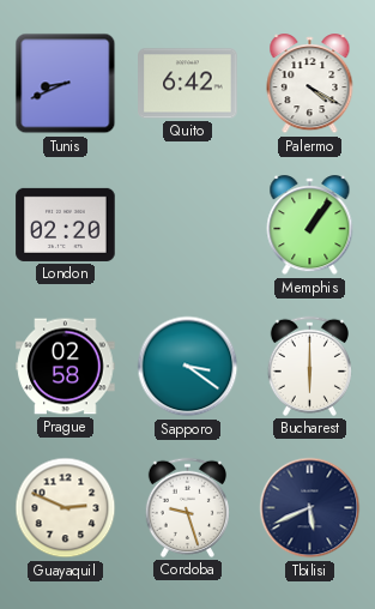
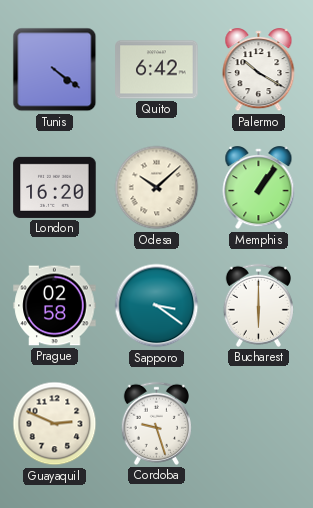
Tunis: 8:41 -> 4:21 (55, 70)
Palermo: 4:20 -> 10:20 (259, 70)
London: 02:20 -> 16:20 (55, 187)
Odesa: none -> 10:08 (157, 188)
Tbilisi: 5:41 -> none (310, 508)
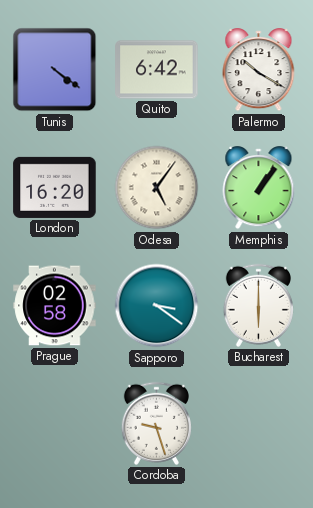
Odesa: 10:08 -> 5:06 (157, 188)
Guayaquil: 2:49 -> none (55, 424)
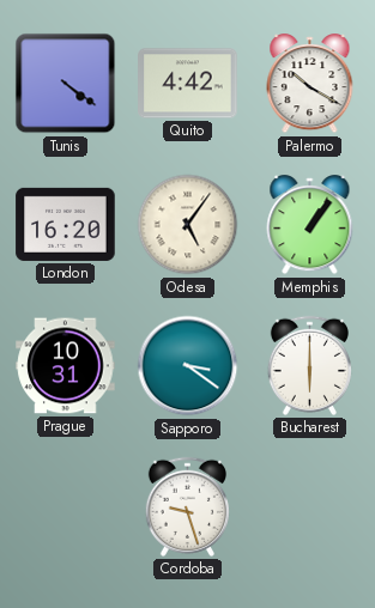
Quito: 6:42 -> 4:42 (188, 84)
Prague: 02:58 -> 10:31 (66, 366)
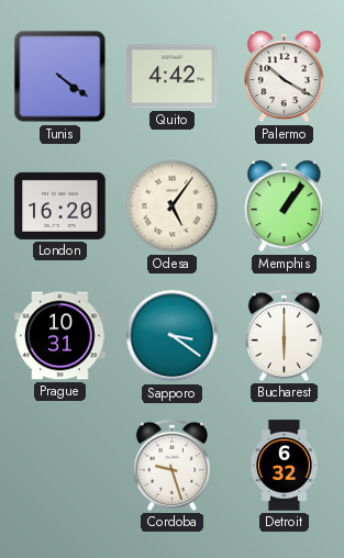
Detroit: none -> 6:32 (284, 466)
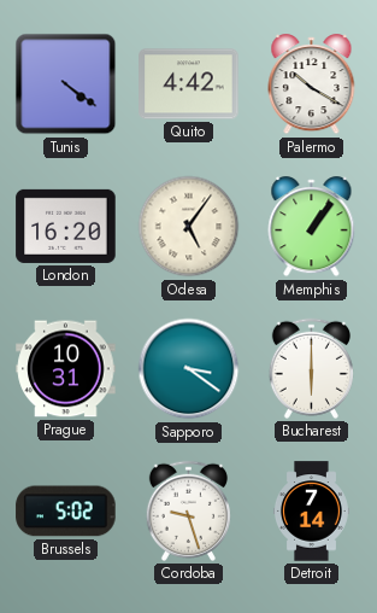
Brussels: none -> 5:02 (66, 512)
Detroit: 6:32 -> 7:14 (311, 512)
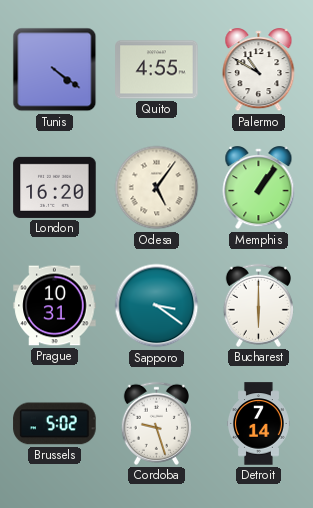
Quito: 4:42 -> 4:55 (157, 70)
Palermo: 10:20 -> 10:50 (259, 70)
